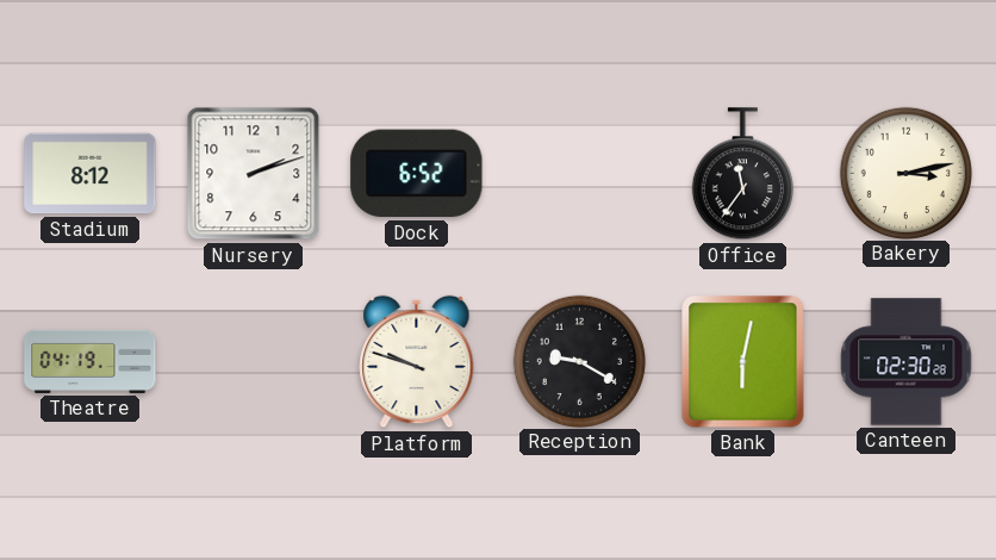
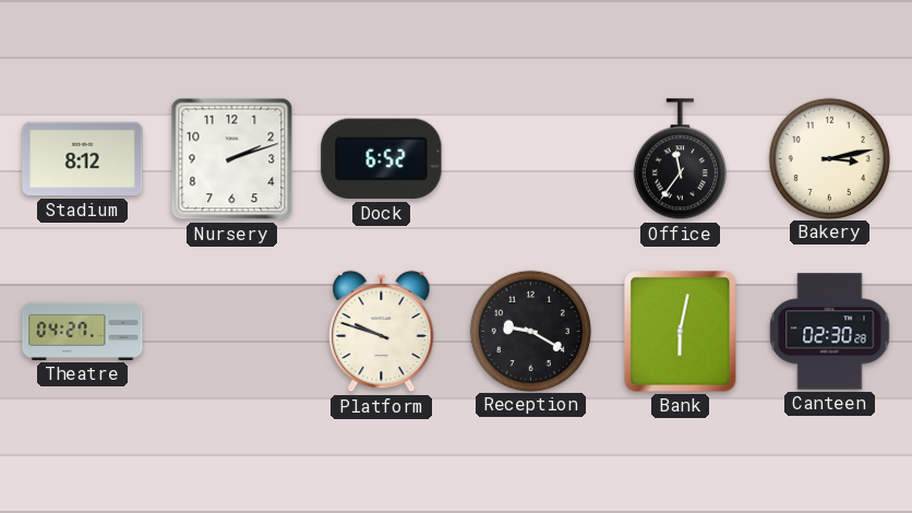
Theatre: 04:19 -> 04:27 (83, 331)
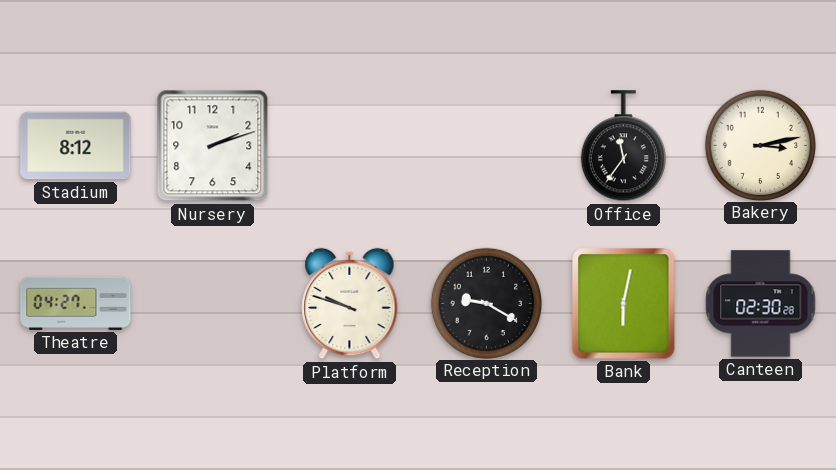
Dock: 6:52 -> none (382, 159)
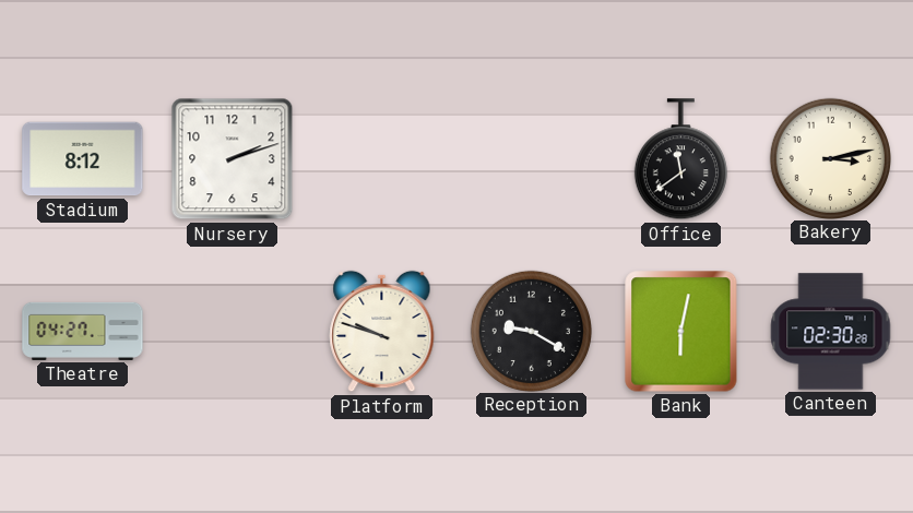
Office: 11:36 -> 11:39 (680, 159)
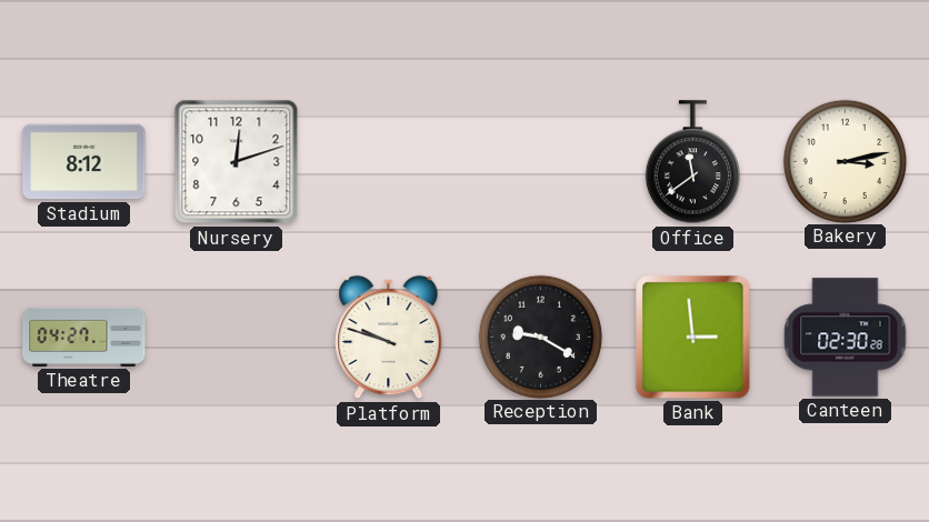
Nursery: 2:12 -> 12:12 (237, 162)
Bank: 6:02 -> 2:59 (693, 338)
